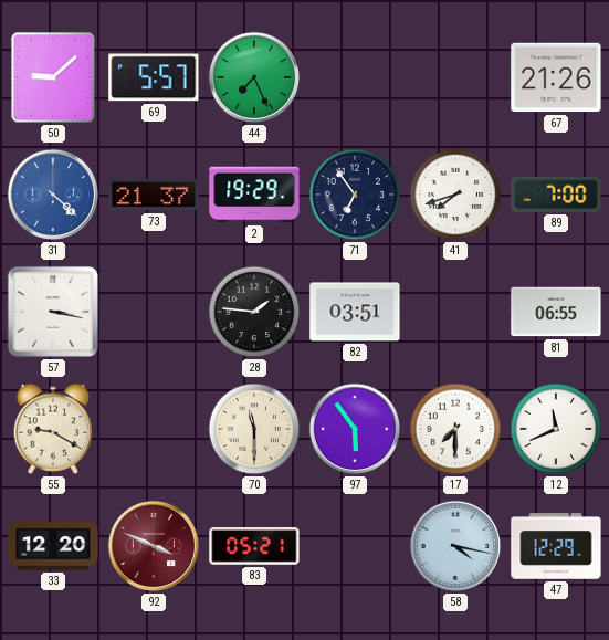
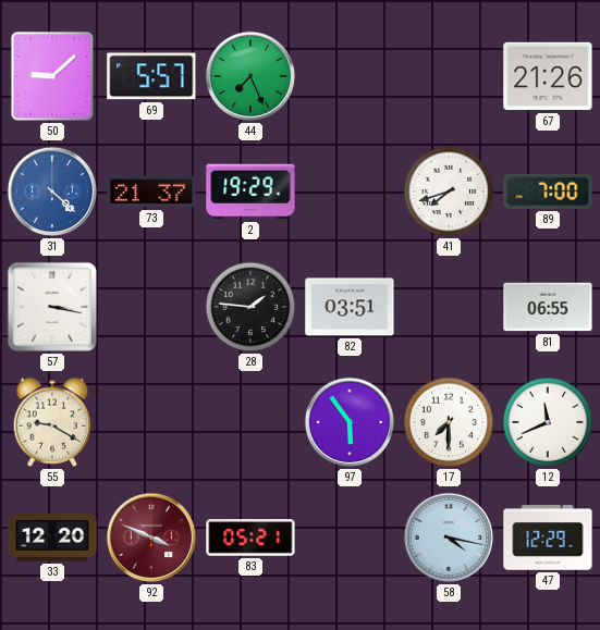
71: 6:54 -> none (355, 195)
70: 11:30 -> none (254, 429)
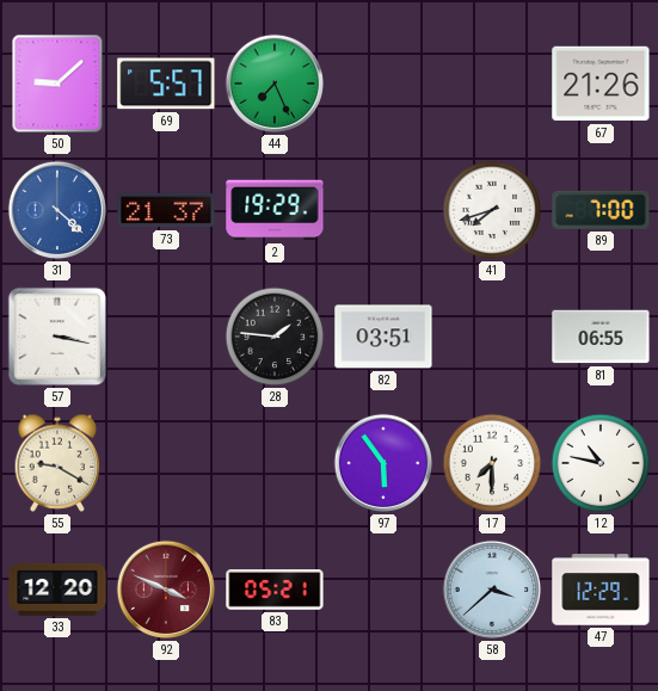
12: 11:41 -> 10:47 (601, 463)
58: 4:17 -> 3:38 (492, 590)
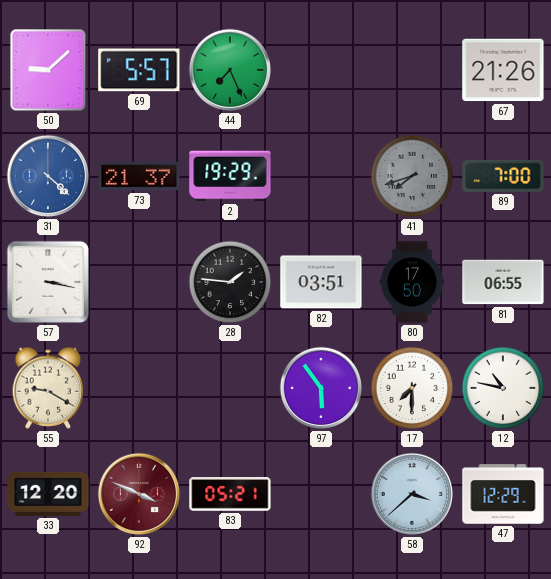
41 dial: white -> grey (412, 176)
80: none -> 17:50 (411, 282)
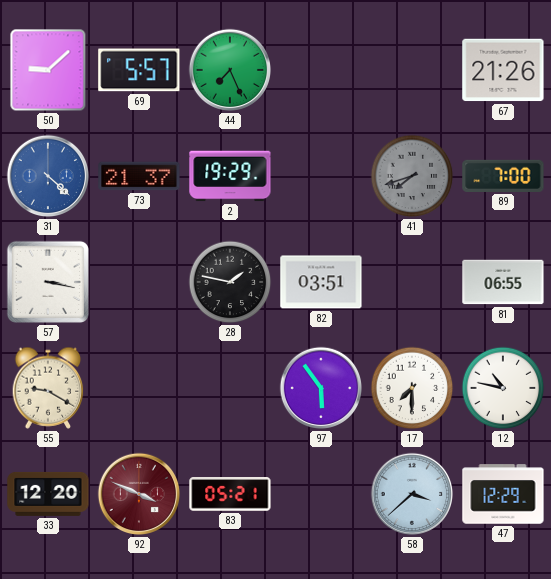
28: 1:46 -> 1:47 (230, 282)
80: 17:50 -> none (411, 282)
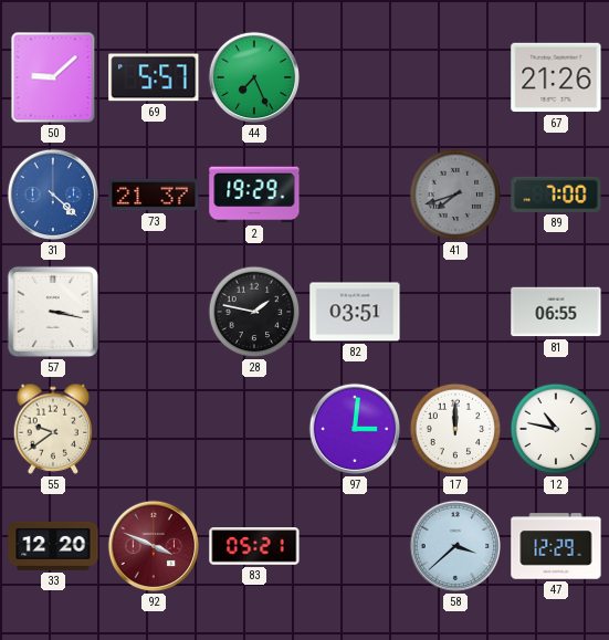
55: 9:20 -> 9:39 (53, 429)
97: 5:54 -> 3:01 (355, 429)
17: 7:30 -> 12:00 (455, 429)
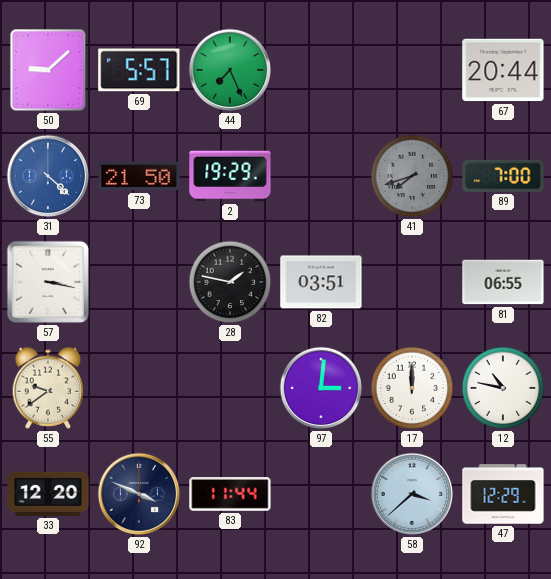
67: 21:26 -> 20:44 (503, 70)
73: 21:37 -> 21:50 (139, 176)
92 dial: burgundy -> navy (139, 494)
83: 05:21 -> 11:44 (230, 494)
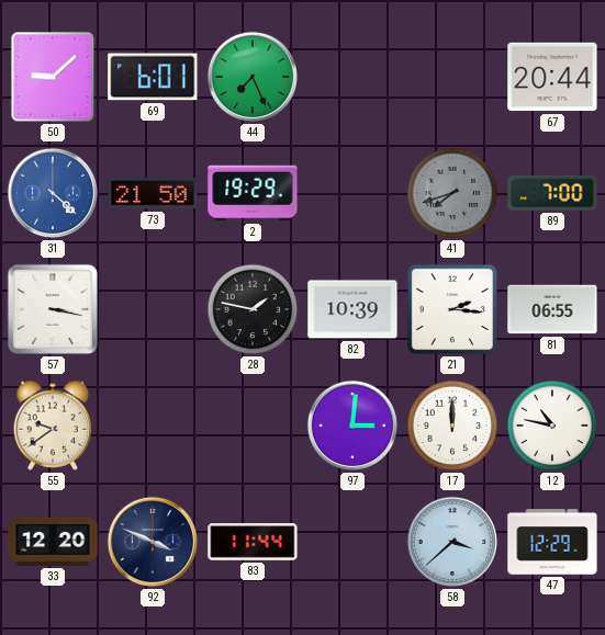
69: 5:57 -> 6:01 (153, 77)
82: 03:51 -> 10:39 (352, 309)
21: none -> 2:16 (452, 309)
